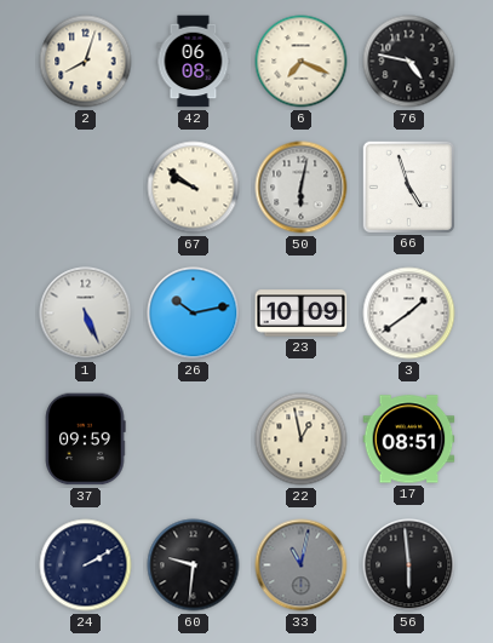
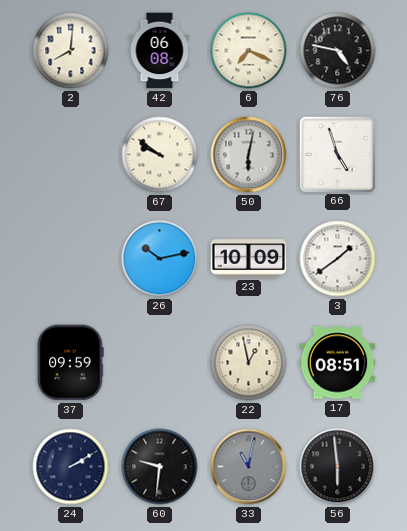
2: 8:03 -> 8:01 (71, 51)
1: 5:26 -> none (86, 314)
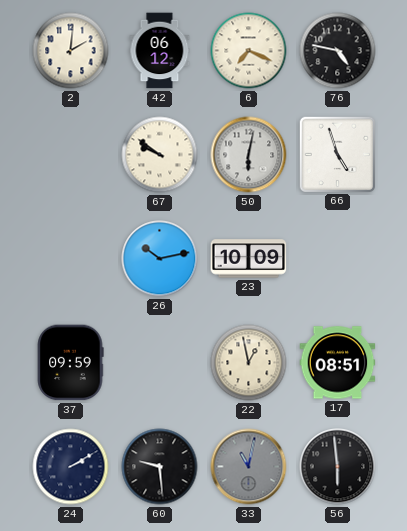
2: 8:01 -> 2:01 (71, 51)
42: 06:08 -> 06:12 (160, 51)
3: 1:39 -> none (338, 259)
60: 9:31 -> 9:29 (160, 467)
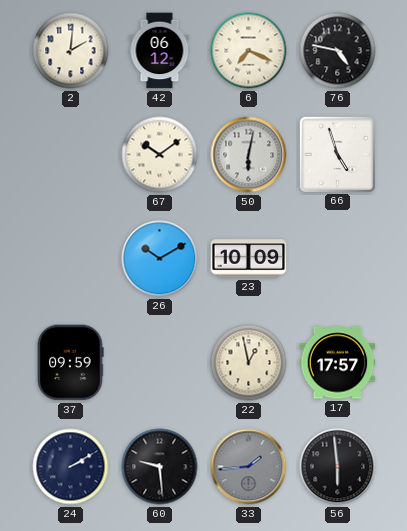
67: 9:51 -> 10:09 (160, 155)
26: 10:13 -> 10:10 (160, 259)
17: 08:51 -> 17:57 (338, 363)
33: 11:02 -> 1:44 (249, 467)
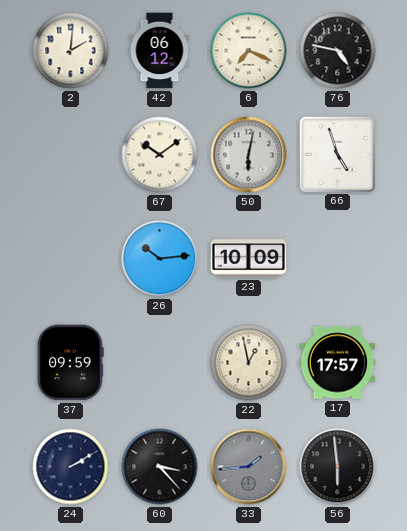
26: 10:10 -> 10:14 (160, 259)
60: 9:29 -> 3:23 (160, 467)
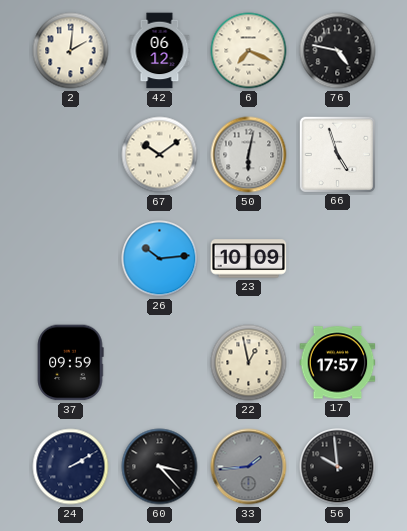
56: 5:59 -> 9:59 (338, 467)
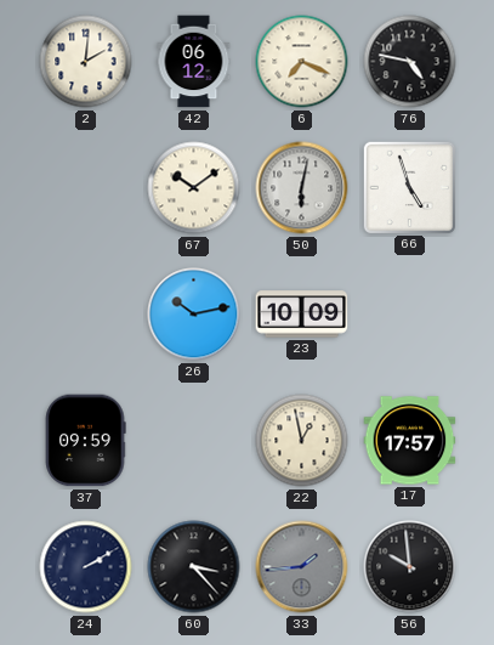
26: 10:14 -> 10:13 (194, 315)
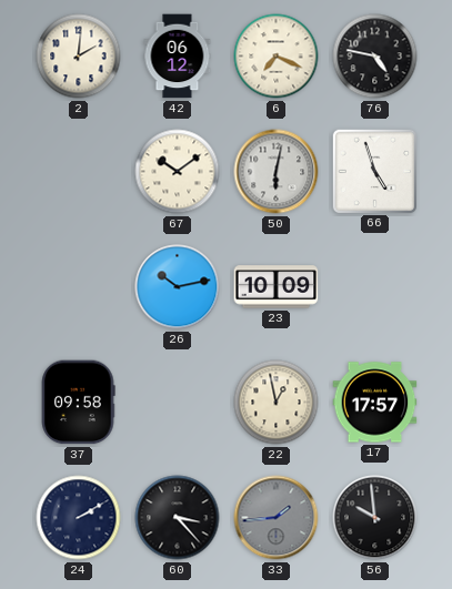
37: 09:59 -> 09:58 (78, 403)
